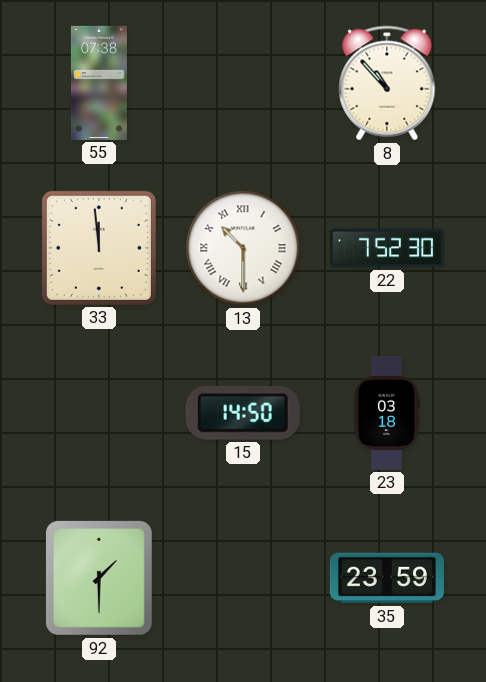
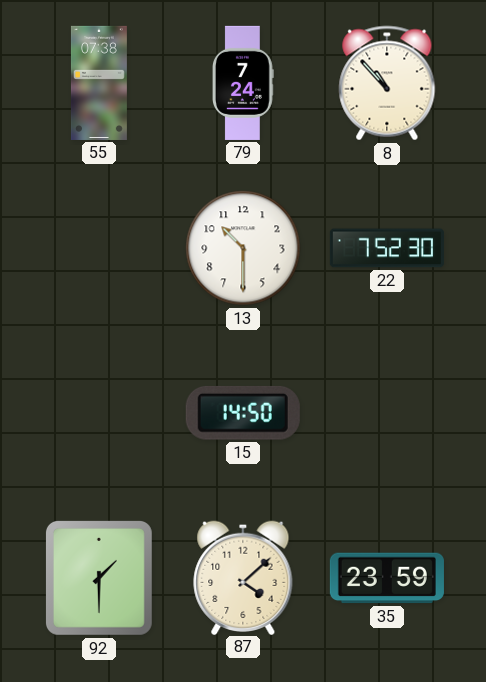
79: none -> 7:24 (244, 83)
33: 11:59 -> none (99, 248)
13 numerals: Roman -> Arabic (243, 248)
23: 03:18 -> none (387, 413)
87: none -> 4:08 (243, 577)
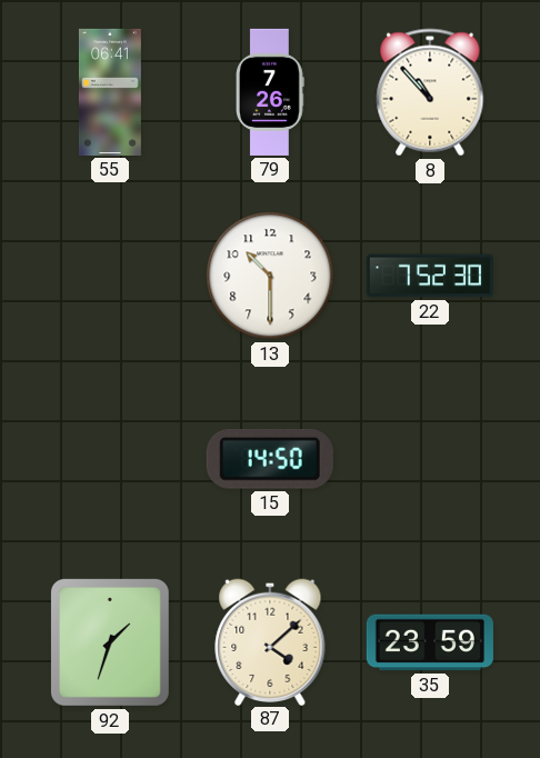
55: 07:38 -> 06:41 (110, 92)
79: 7:24 -> 7:26 (271, 92)
92: 1:30 -> 1:33 (110, 642)
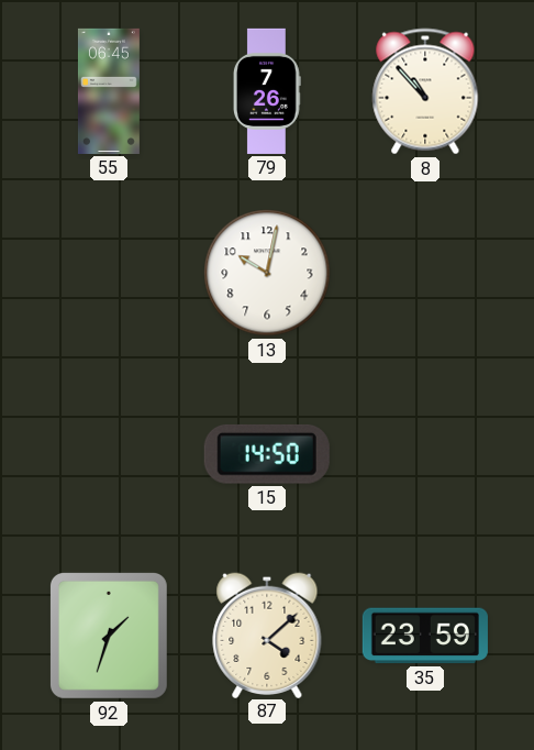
55: 06:41 -> 06:45 (109, 91)
13: 10:30 -> 10:02 (267, 273)
22: 7:52 -> none (430, 276)
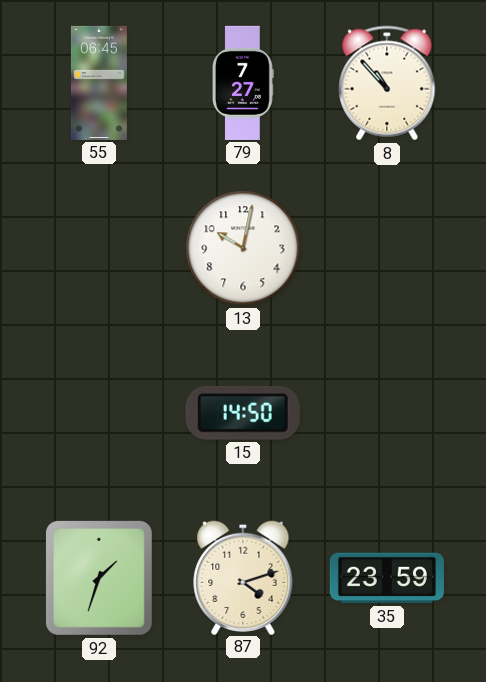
79: 7:26 -> 7:27 (244, 83)
87: 4:08 -> 4:12 (243, 577)
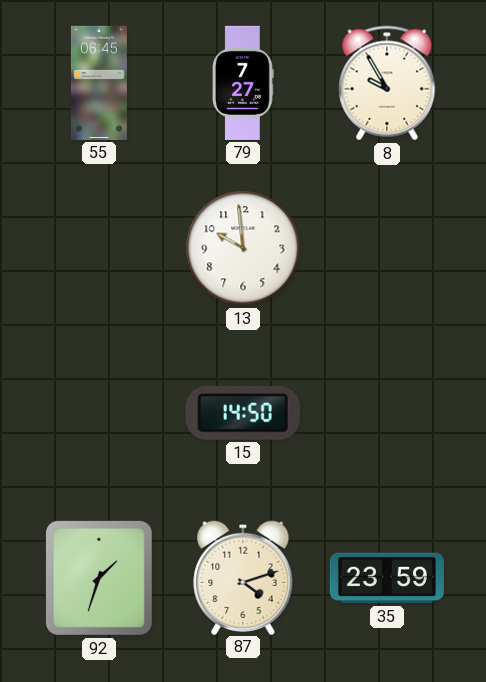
8: 10:53 -> 9:55 (387, 83)
13: 10:02 -> 9:59 (243, 248)
